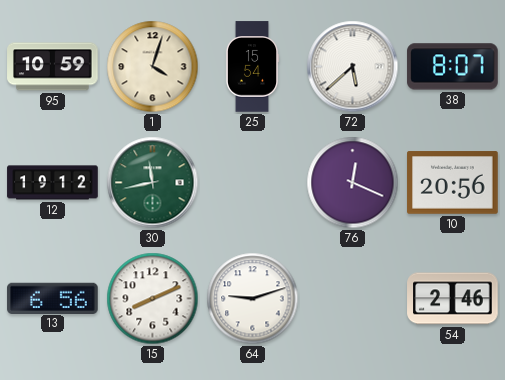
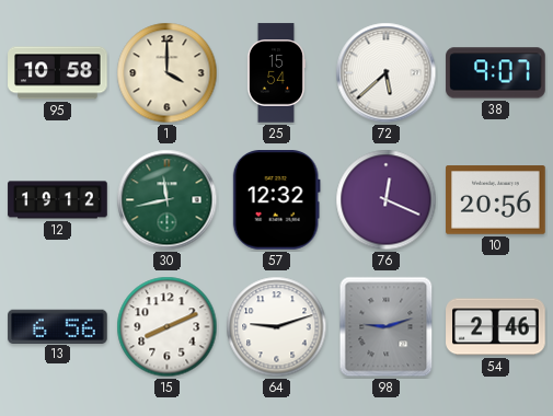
95: 10:59 -> 10:58 (58, 73)
1: 4:03 -> 4:00 (168, 73)
38: 8:07 -> 9:07 (496, 73)
57: none -> 12:32 (276, 200)
98: none -> 9:12 (387, 327)
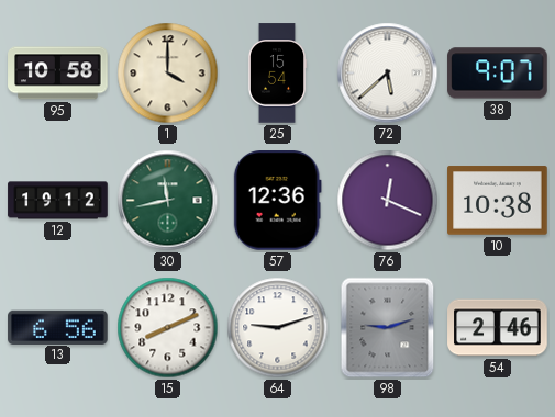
57: 12:32 -> 12:36 (277, 201)
10: 20:56 -> 10:38 (498, 201)
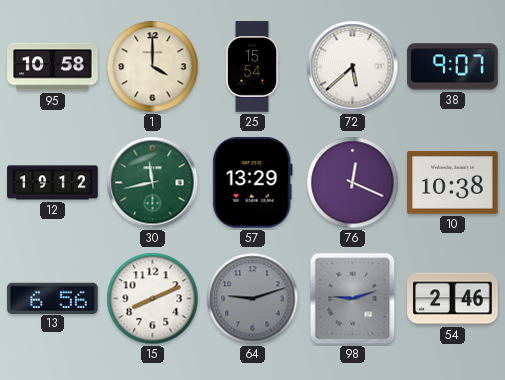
57: 12:36 -> 13:29 (252, 183)
64 dial: white -> grey (253, 299)
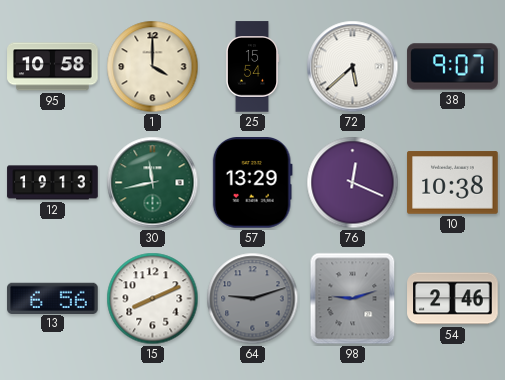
12: 19:12 -> 19:13 (53, 183)
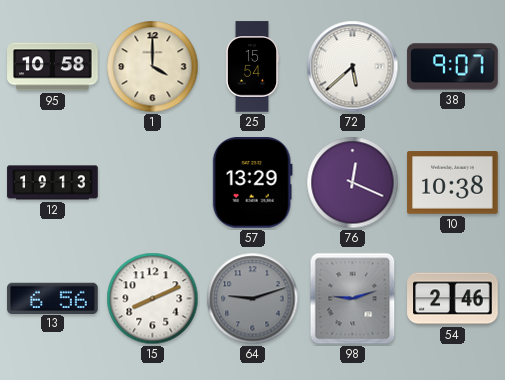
30: 11:43 -> none (153, 183)
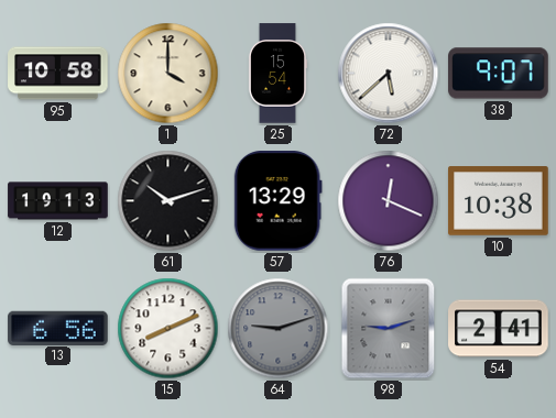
61: none -> 10:12 (168, 201)
54: 2:46 -> 2:41 (499, 329)
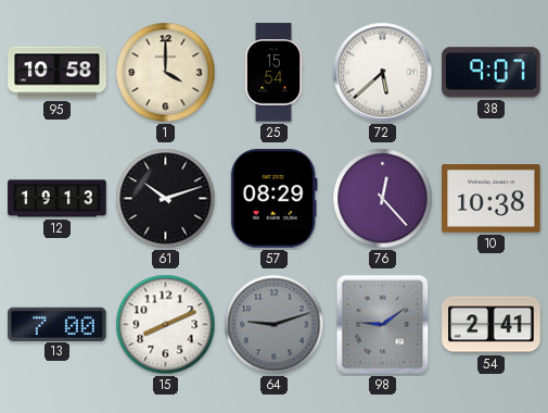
57: 13:29 -> 08:29 (273, 199)
76: 12:19 -> 12:23 (383, 199)
13: 6:56 -> 7:00 (58, 324)
98: 9:12 -> 9:09 (383, 325)
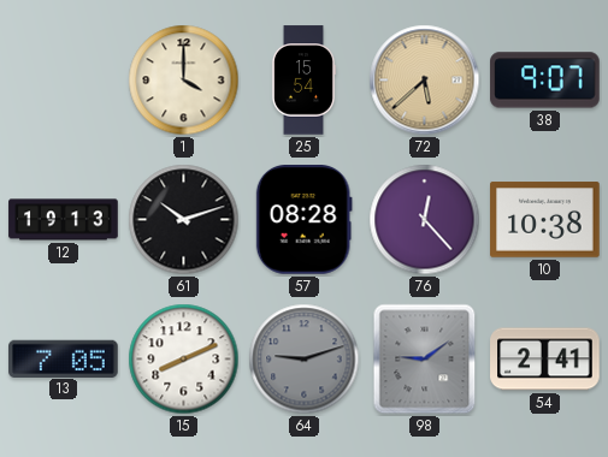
95: 10:58 -> none (58, 73)
72 dial: white -> champagne (425, 81)
57: 08:29 -> 08:28 (303, 220)
13: 7:00 -> 7:05 (64, 358)
